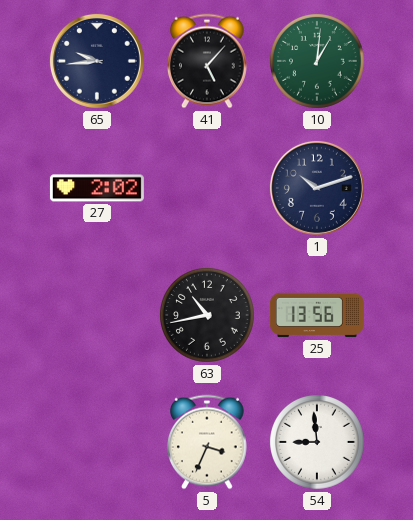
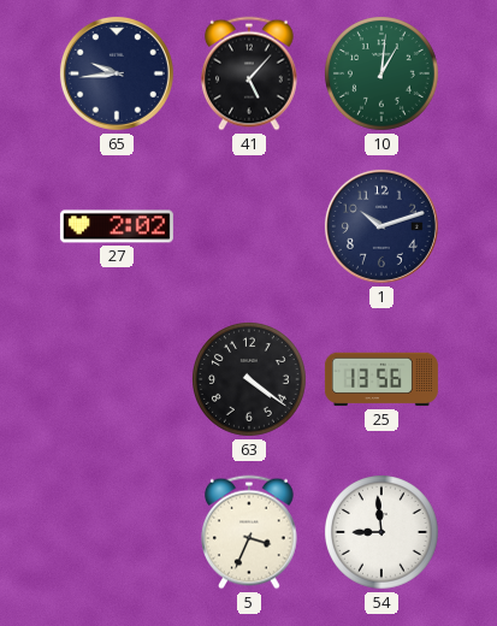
63: 10:43 -> 4:21 (250, 380)
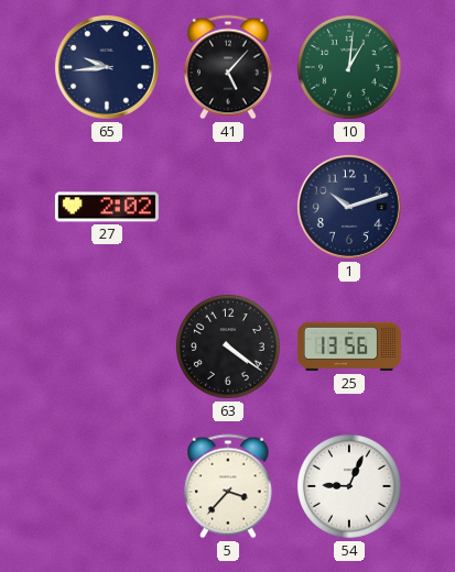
5: 3:34 -> 3:37 (229, 486)
54: 8:59 -> 9:04 (350, 487)
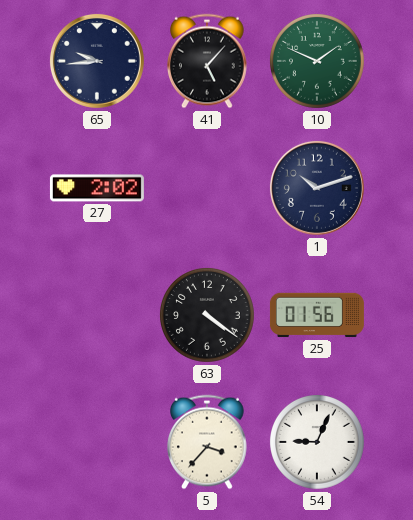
10: 1:01 -> 1:49 (318, 62)
25: 13:56 -> 01:56 (317, 315)
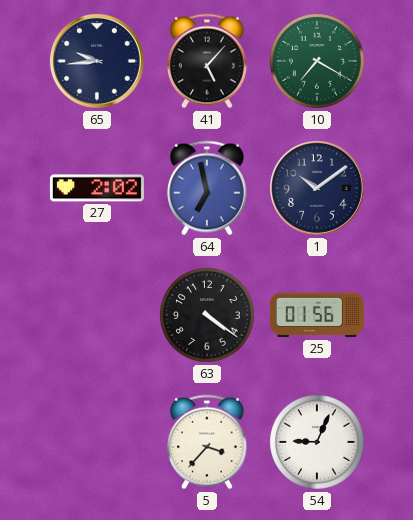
10: 1:49 -> 7:20 (318, 62)
64: none -> 6:58 (208, 188)
1: 10:12 -> 10:09 (317, 188)
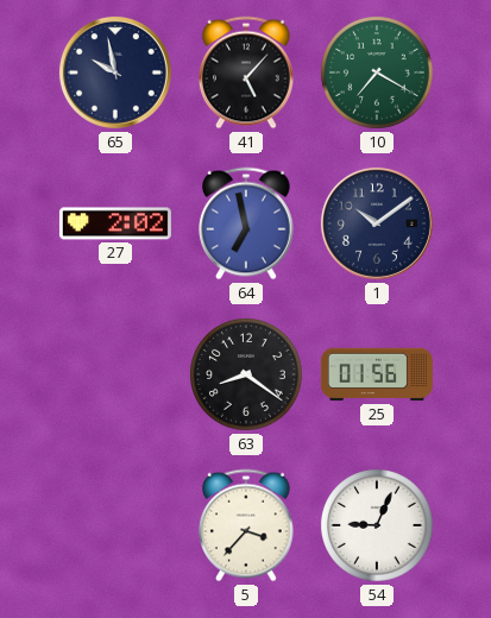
65: 9:44 -> 9:58 (115, 72)
63: 4:21 -> 8:21 (247, 376)
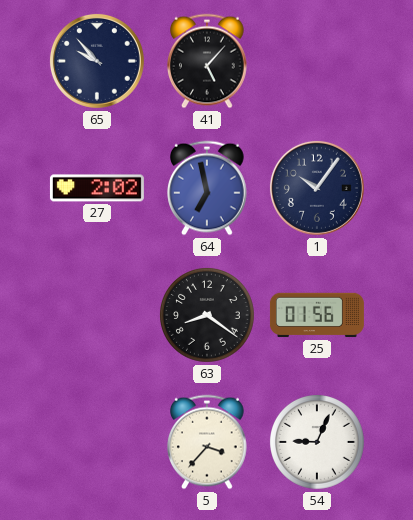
65: 9:58 -> 9:53 (97, 61)
10: 7:20 -> none (378, 74)
1: 10:09 -> 10:06 (317, 188)
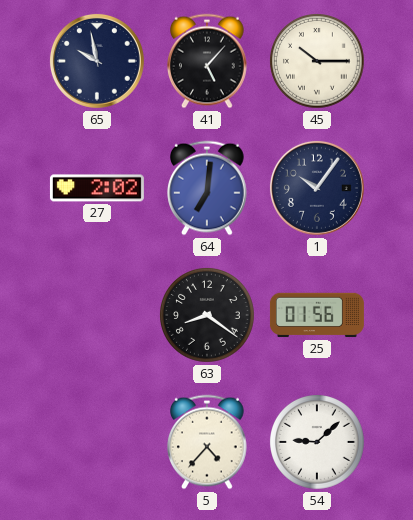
65: 9:53 -> 9:58 (97, 61)
45: none -> 10:15 (318, 62)
64: 6:58 -> 7:01 (208, 188)
5: 3:37 -> 4:37 (208, 442)
54: 9:04 -> 9:08 (318, 443)
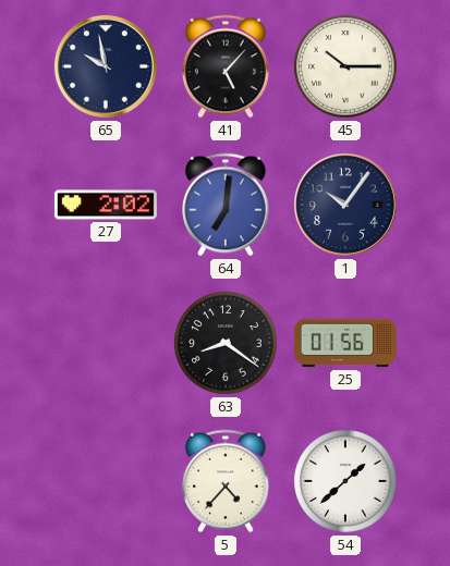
54: 9:08 -> 1:38 (346, 482)
